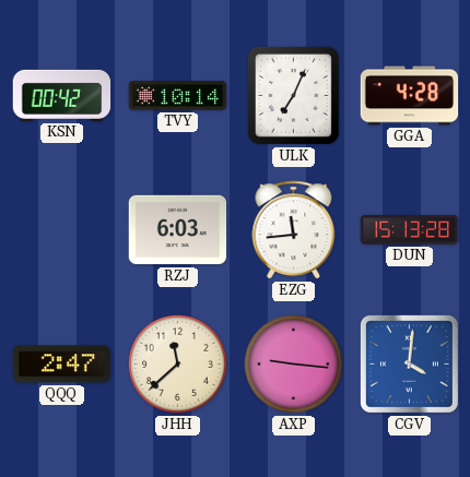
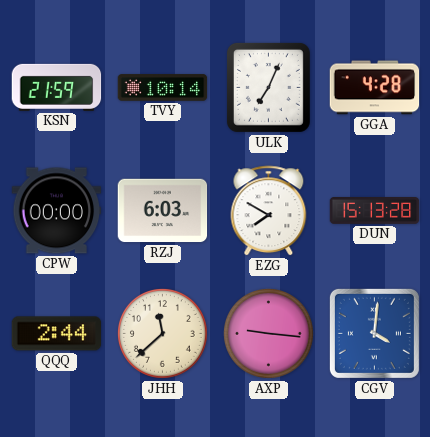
KSN: 00:42 -> 21:59 (57, 87)
CPW: none -> 00:00 (57, 211)
EZG: 11:44 -> 7:50 (269, 211)
QQQ: 2:47 -> 2:44 (57, 334)
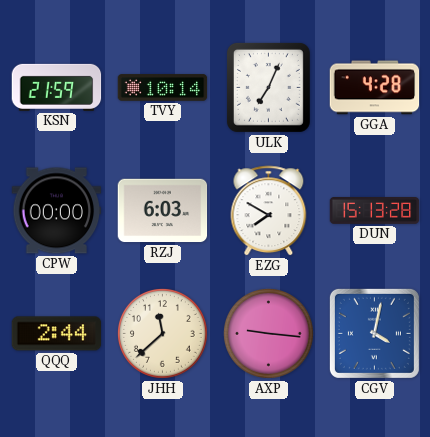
CGV: 4:01 -> 4:02 (374, 333)
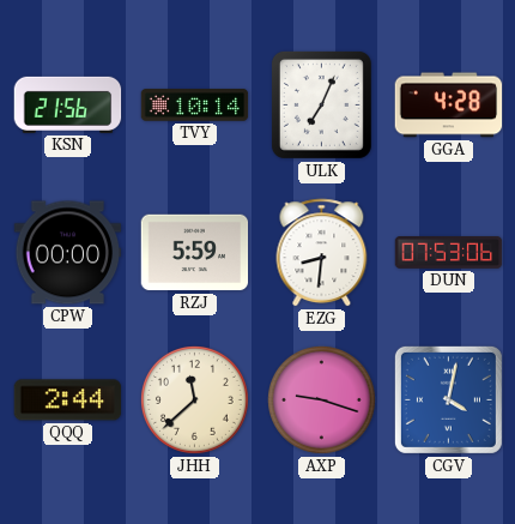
KSN: 21:59 -> 21:56 (68, 104)
RZJ: 6:03 -> 5:59 (195, 253)
EZG: 7:50 -> 8:31 (322, 253)
DUN: 15:13 -> 07:53 (449, 253)
AXP: 9:16 -> 9:18 (321, 399)
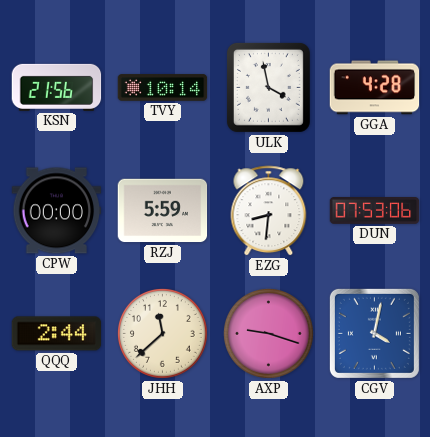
ULK: 7:04 -> 3:58 (268, 87)
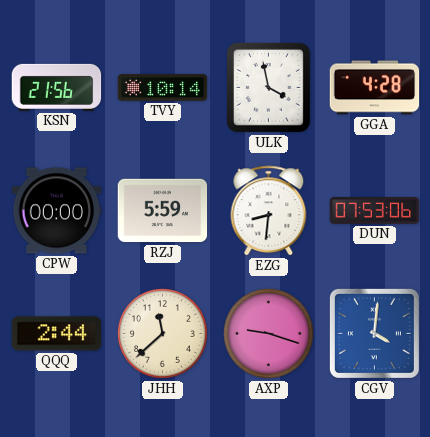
CGV: 4:02 -> 4:01 (374, 333)
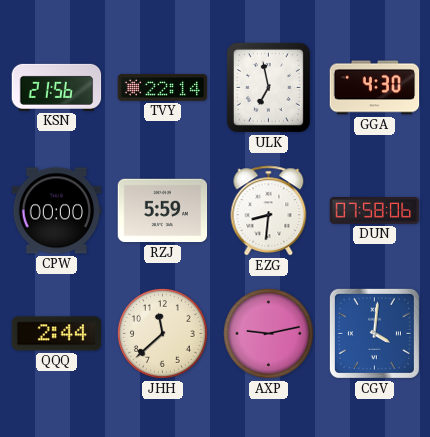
TVY: 10:14 -> 22:14 (163, 88)
ULK: 3:58 -> 6:58 (268, 87)
GGA: 4:28 -> 4:30 (375, 88)
DUN: 07:53 -> 07:58 (375, 211)
AXP: 9:18 -> 9:13 (268, 333)
